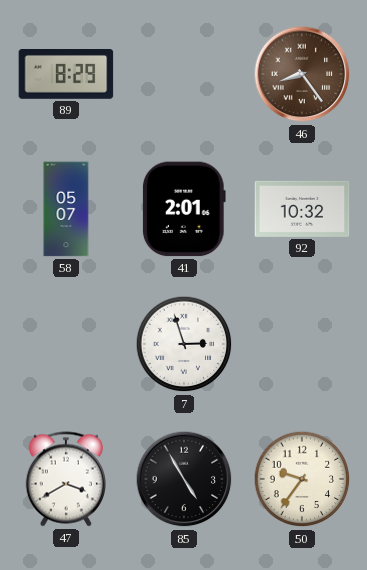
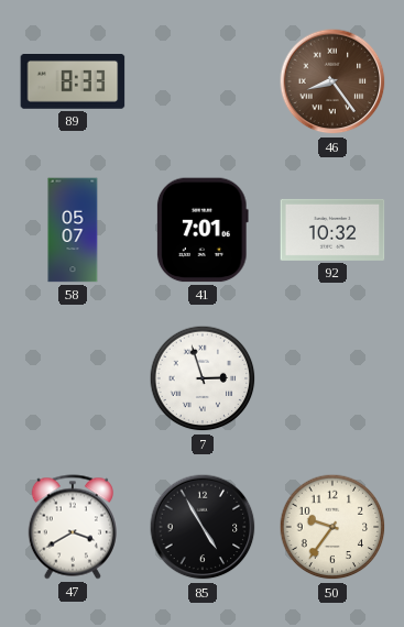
89: 8:29 -> 8:33 (73, 82)
41: 2:01 -> 7:01 (203, 230)
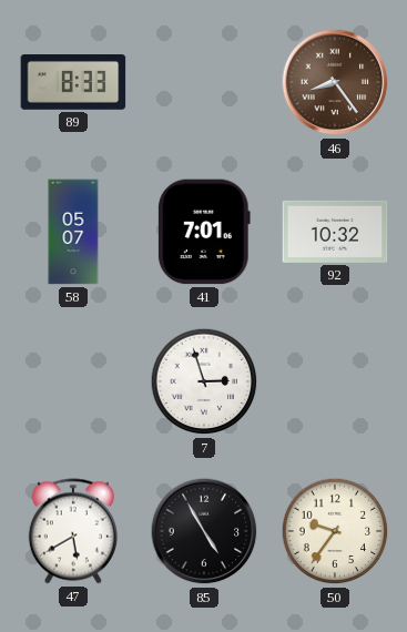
47: 3:40 -> 5:40 (73, 531)
